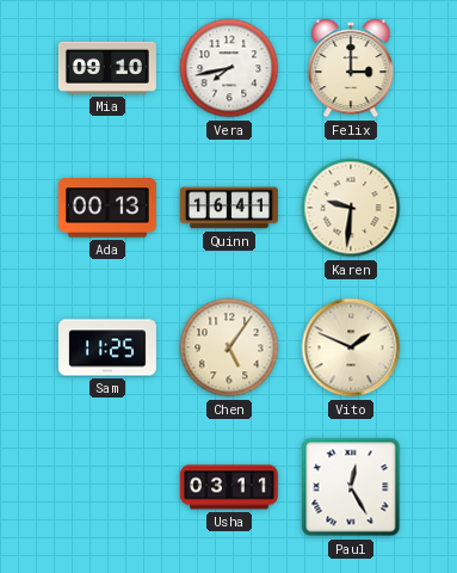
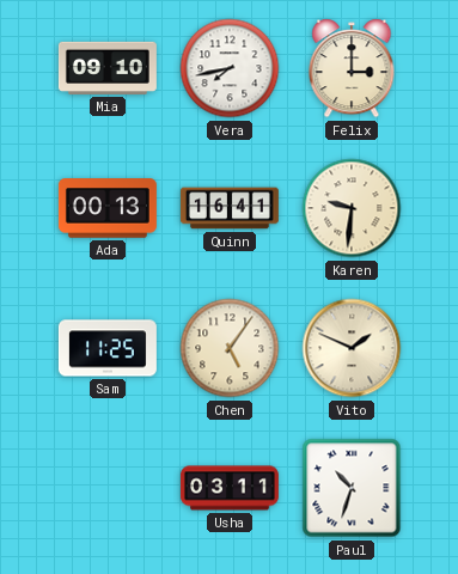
Paul: 12:25 -> 10:33 (352, 488)
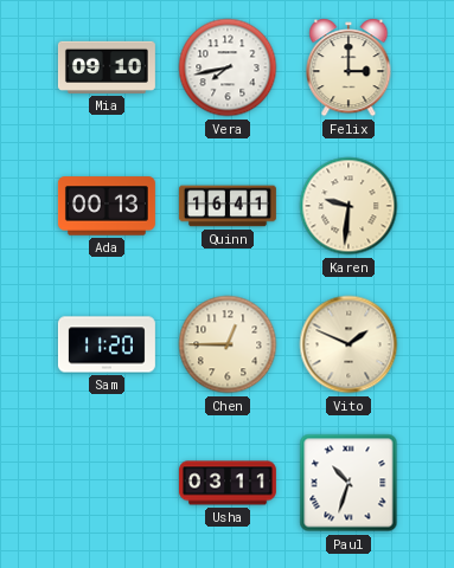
Sam: 11:25 -> 11:20 (107, 344)
Chen: 5:06 -> 12:45 (228, 344)
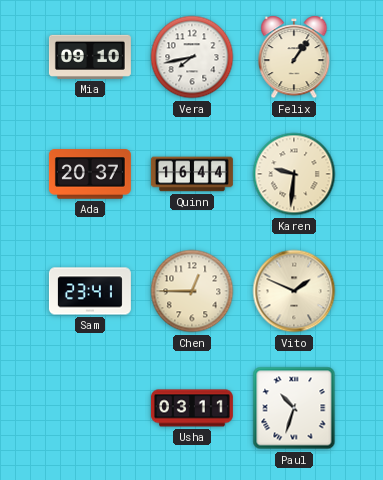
Felix: 3:00 -> 1:06 (294, 57)
Ada: 00:13 -> 20:37 (90, 174)
Quinn: 16:41 -> 16:44 (192, 174)
Sam: 11:20 -> 23:41 (90, 291)
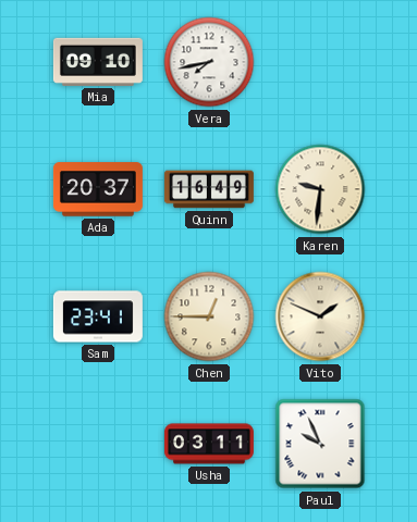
Felix: 1:06 -> none (294, 57)
Quinn: 16:44 -> 16:49 (209, 189)
Paul: 10:33 -> 9:56 (320, 444)
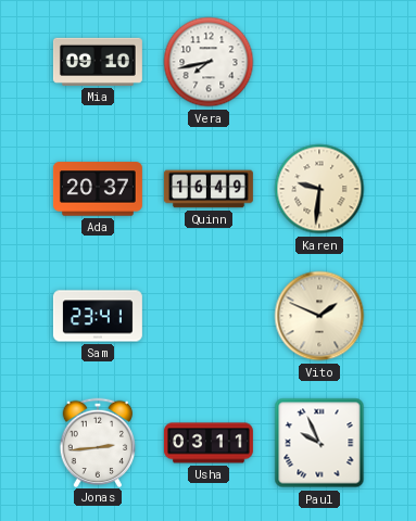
Chen: 12:45 -> none (209, 316)
Jonas: none -> 2:44 (98, 442)
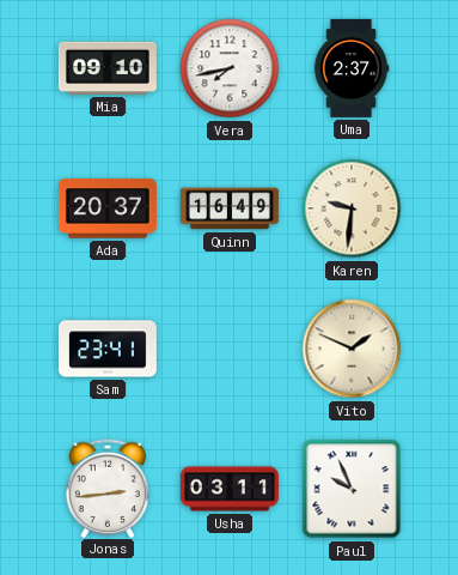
Uma: none -> 2:37 (352, 68)
